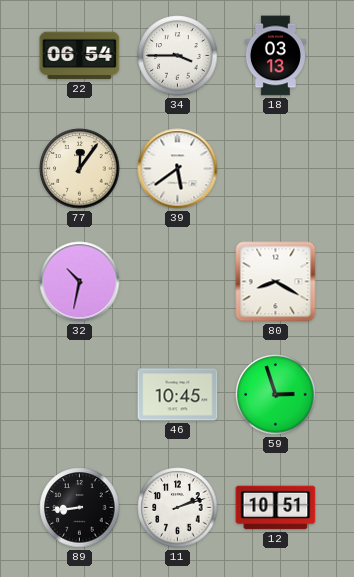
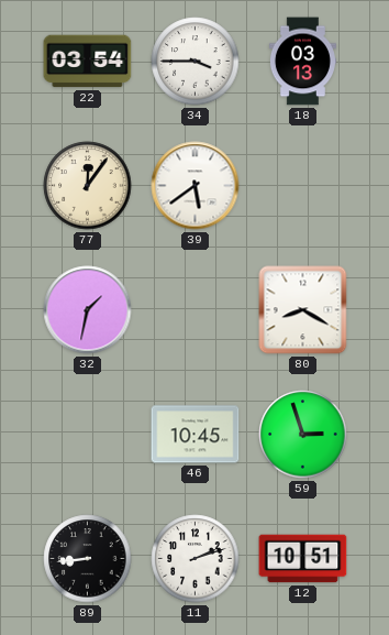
22: 06:54 -> 03:54 (88, 62)
32: 10:32 -> 1:32 (88, 310)
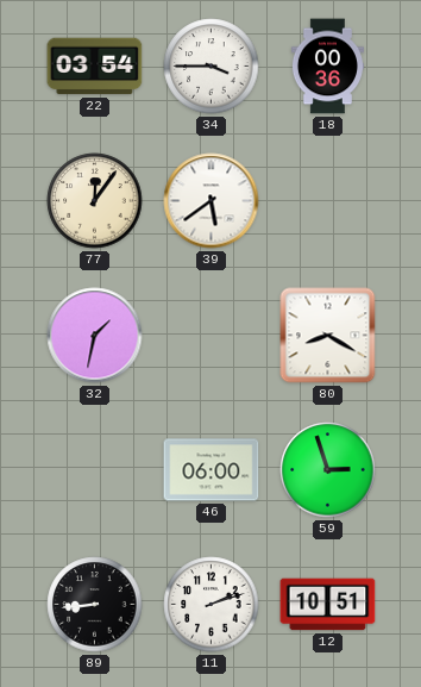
18: 03:13 -> 00:36 (327, 67)
46: 10:45 -> 06:00 (212, 470)
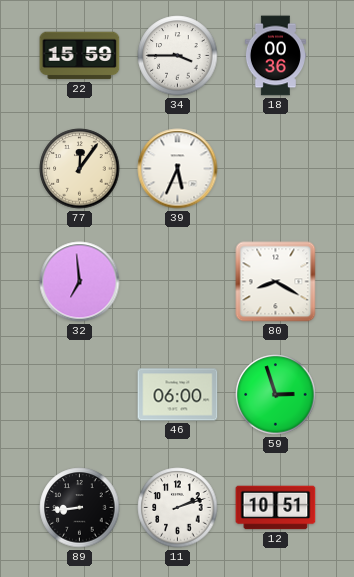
22: 03:54 -> 15:59 (80, 56)
39: 5:39 -> 5:34 (178, 169)
32: 1:32 -> 6:59 (80, 282)
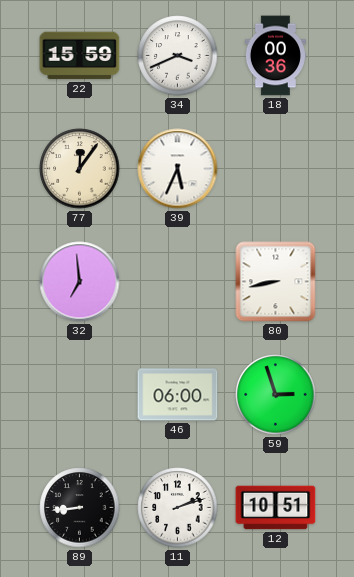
34: 3:45 -> 3:41 (178, 56)
80: 8:20 -> 8:43 (276, 282)
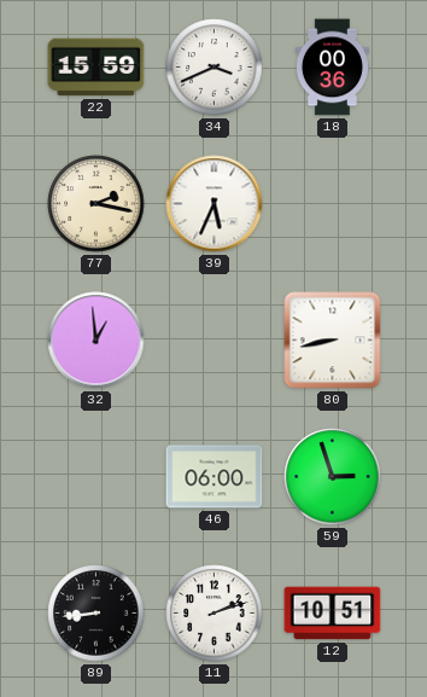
77: 12:06 -> 2:17 (96, 204)
32: 6:59 -> 12:59 (96, 341)
